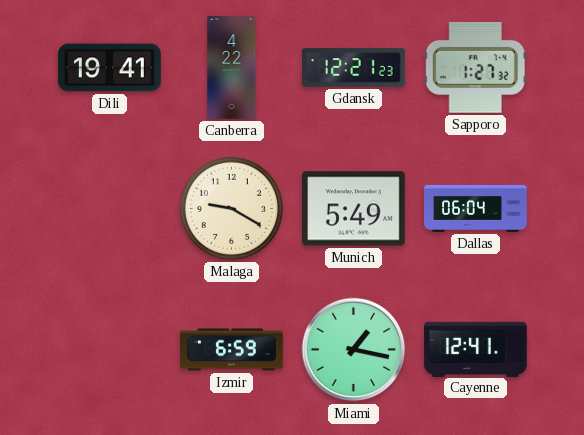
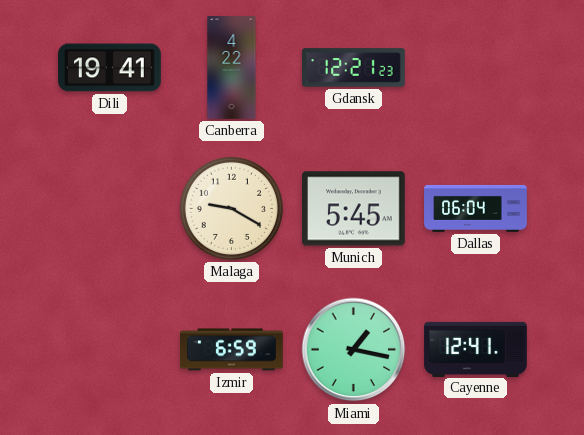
Sapporo: 1:27 -> none (475, 67)
Munich: 5:49 -> 5:45 (354, 209)
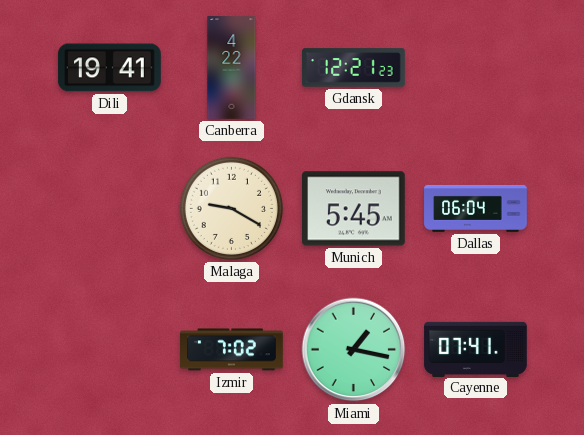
Izmir: 6:59 -> 7:02 (232, 350)
Cayenne: 12:41 -> 07:41 (476, 349)
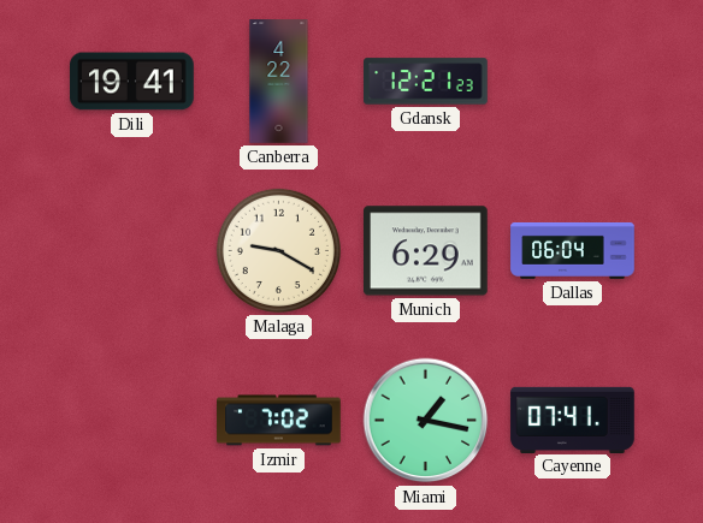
Munich: 5:45 -> 6:29 (426, 251)
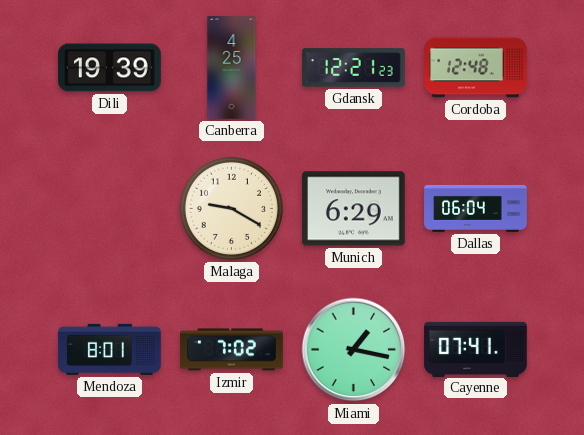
Dili: 19:41 -> 19:39 (110, 68)
Canberra: 4:22 -> 4:25 (232, 68)
Cordoba: none -> 12:48 (476, 68)
Mendoza: none -> 8:01 (110, 349)
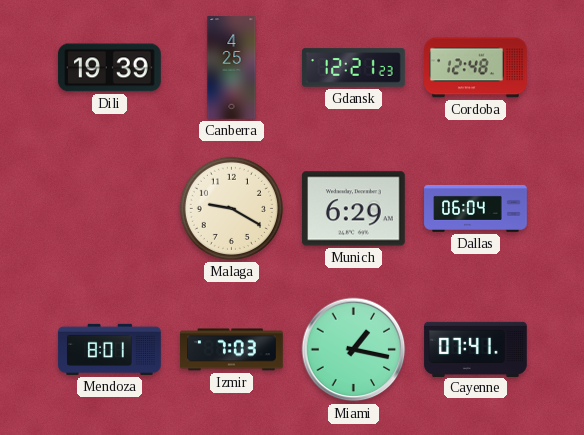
Izmir: 7:02 -> 7:03 (232, 350)
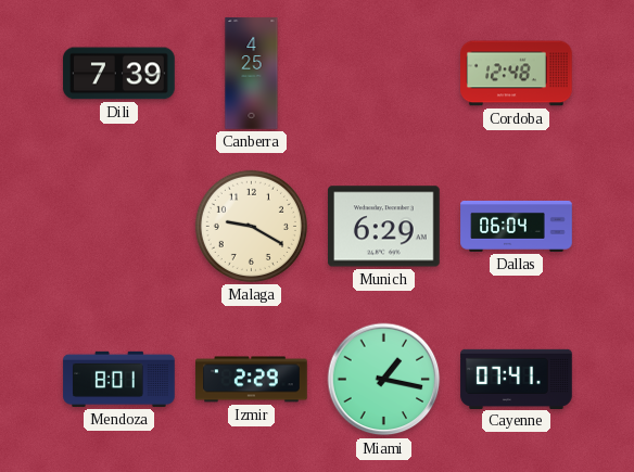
Dili: 19:39 -> 7:39 (119, 74)
Gdansk: 12:21 -> none (354, 68)
Izmir: 7:03 -> 2:29 (252, 380)
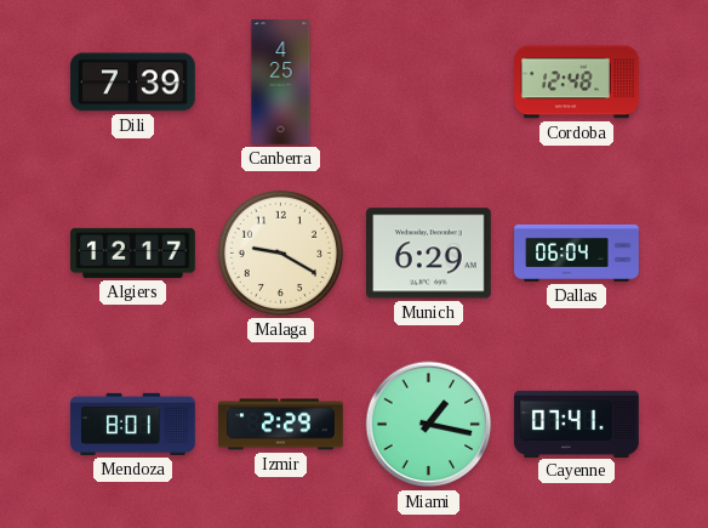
Algiers: none -> 12:17 (133, 252)
